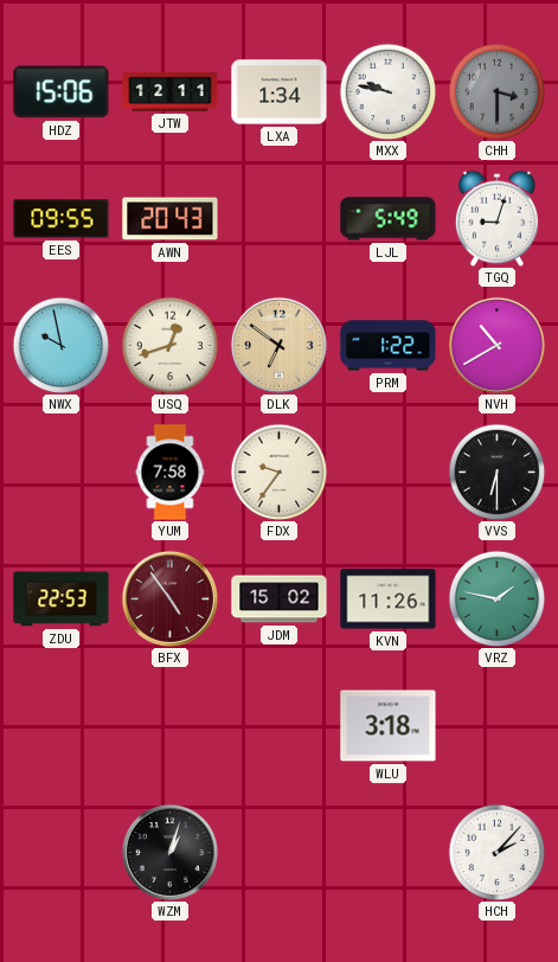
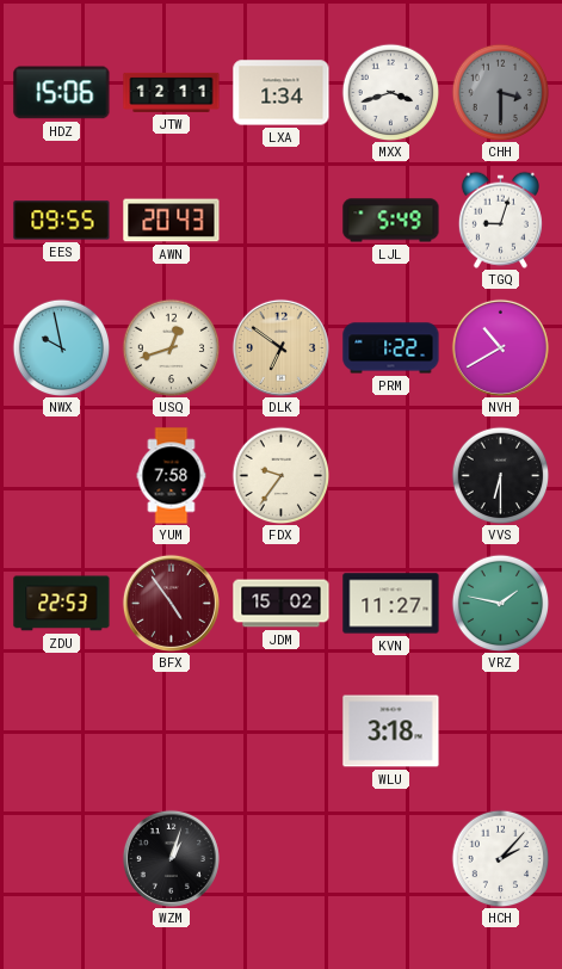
MXX: 9:47 -> 3:42 (390, 92)
KVN: 11:26 -> 11:27 (391, 604)
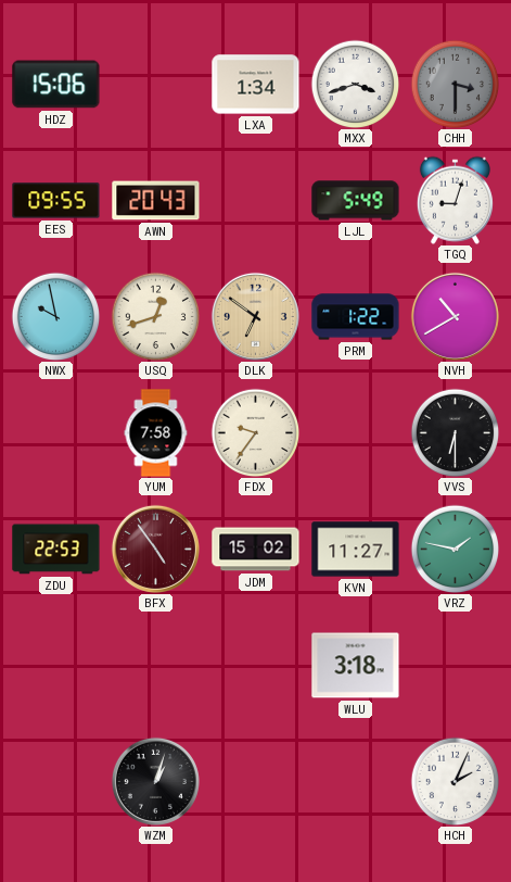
JTW: 12:11 -> none (172, 92)
HCH: 2:07 -> 2:04 (455, 781)
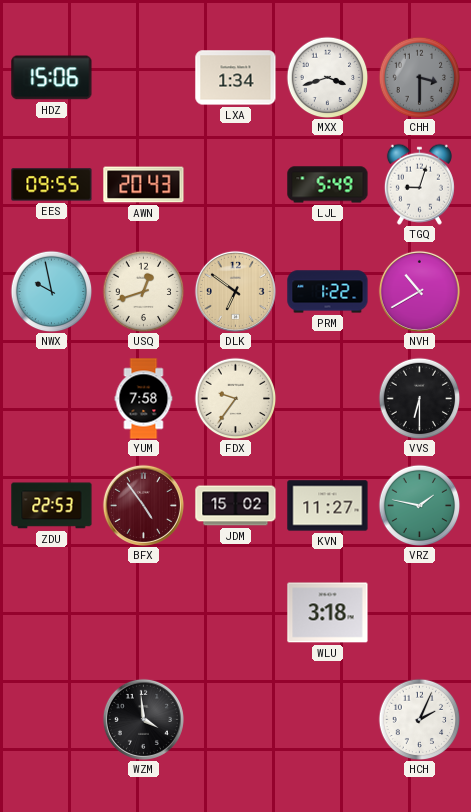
WZM: 1:03 -> 3:59 (143, 719)
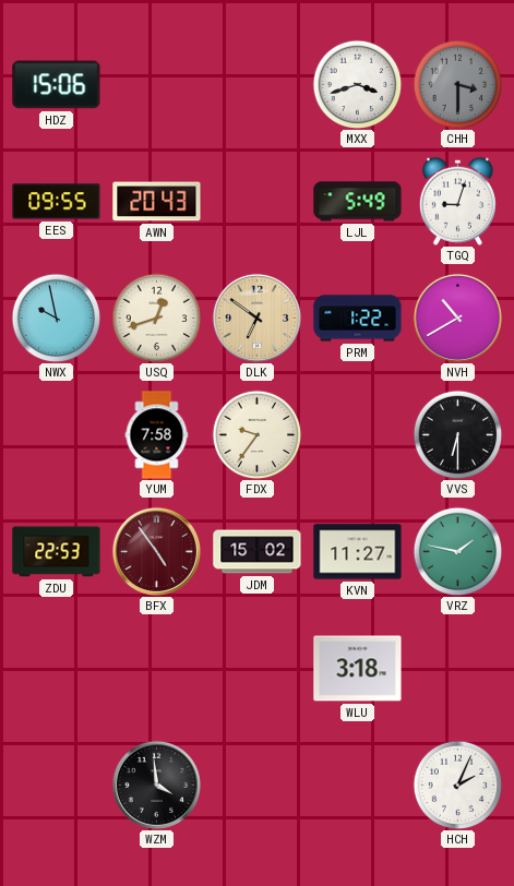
LXA: 1:34 -> none (236, 78)
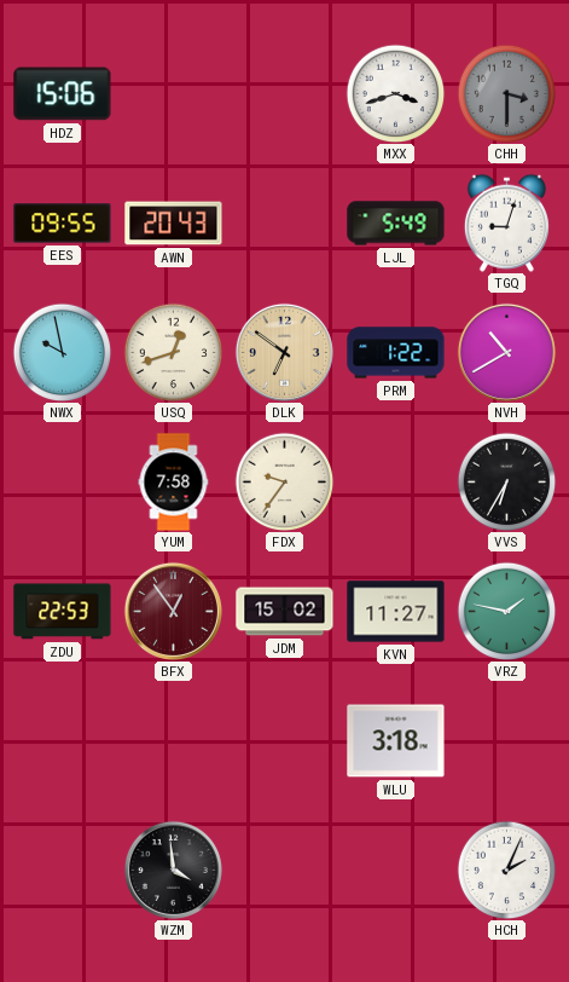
VVS: 6:30 -> 6:35 (506, 481)
BFX: 4:54 -> 12:54 (173, 611)
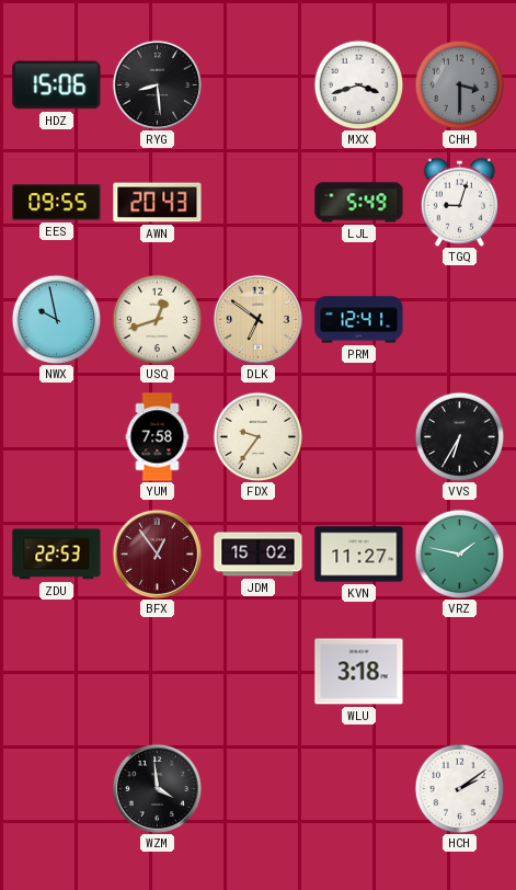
RYG: none -> 8:29 (157, 84)
PRM: 1:22 -> 12:41 (359, 320)
NVH: 10:40 -> none (506, 352)
HCH: 2:04 -> 2:09 (459, 788)
